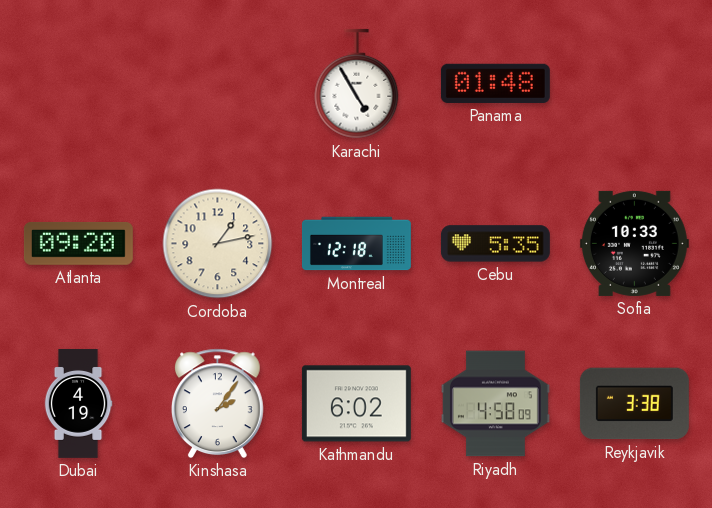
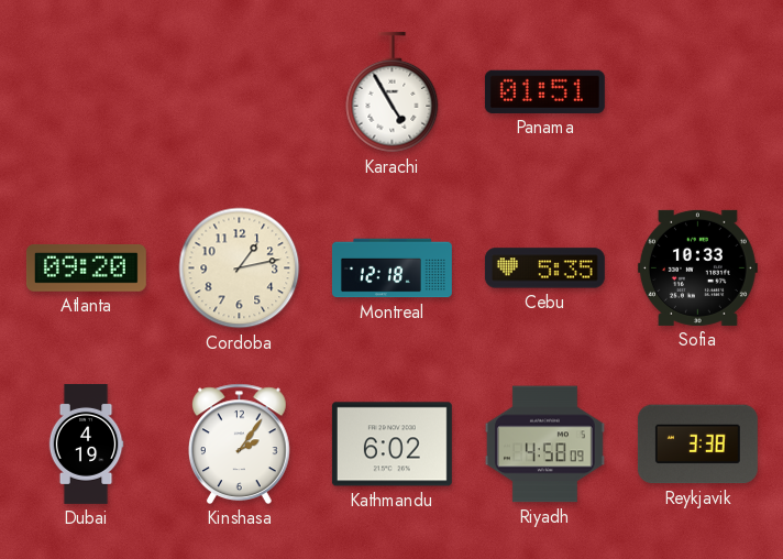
Panama: 01:48 -> 01:51 (544, 91)
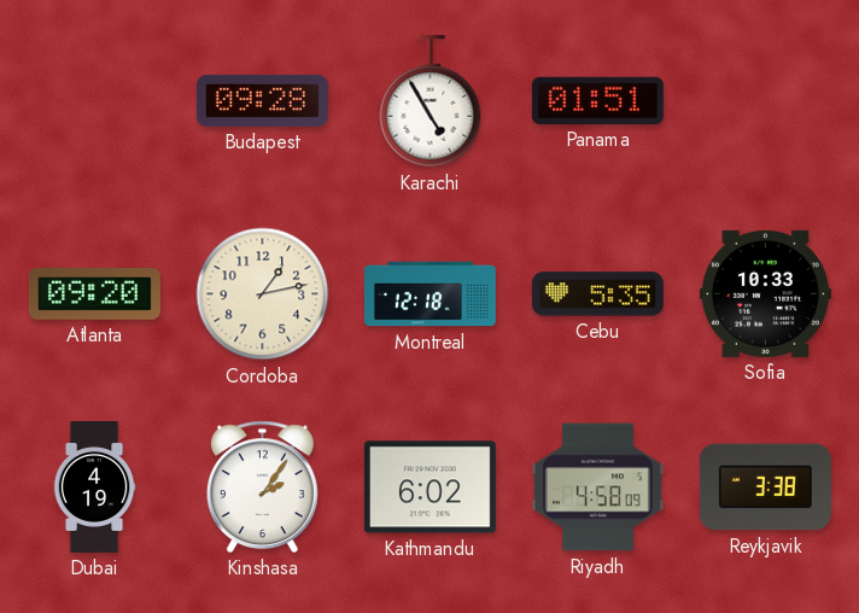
Budapest: none -> 09:28 (262, 100)
